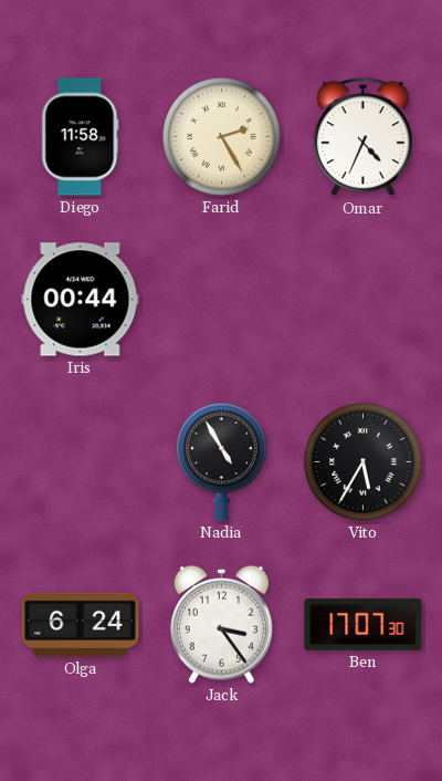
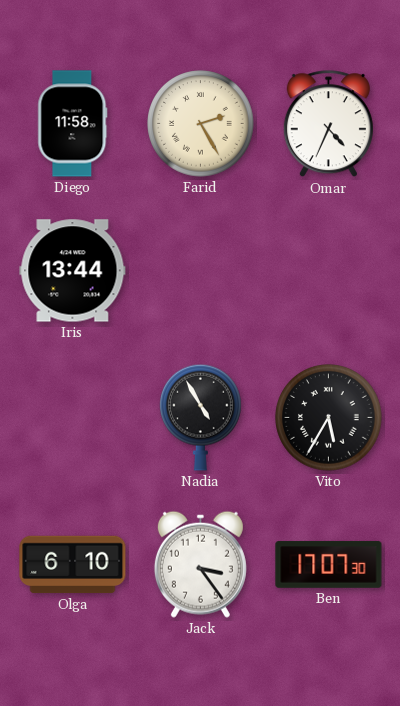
Iris: 00:44 -> 13:44 (73, 271)
Olga: 6:24 -> 6:10 (73, 565)
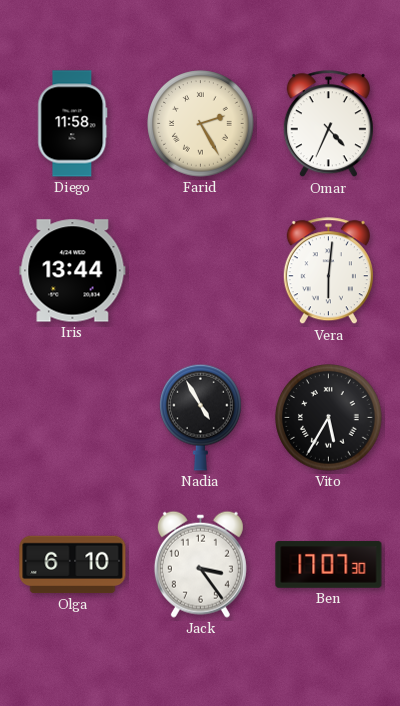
Vera: none -> 6:01 (328, 271)
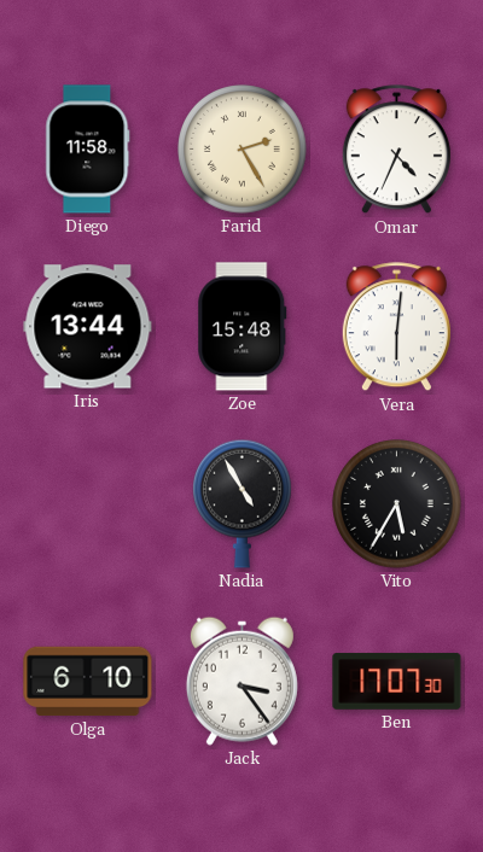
Zoe: none -> 15:48 (243, 327)
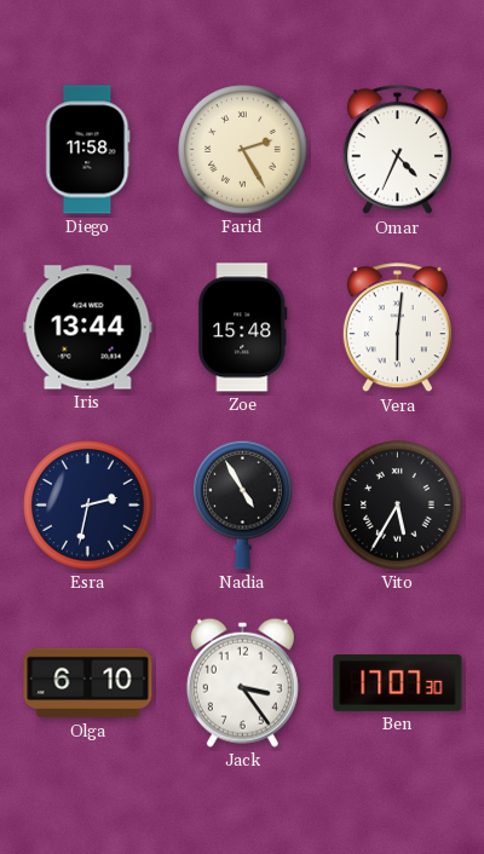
Esra: none -> 2:32 (88, 506)
